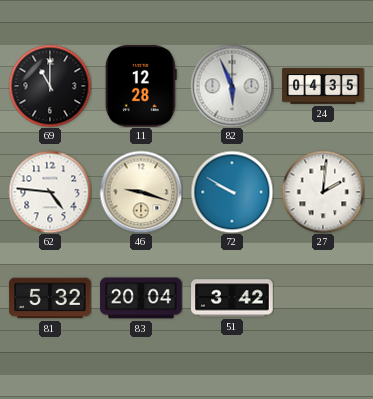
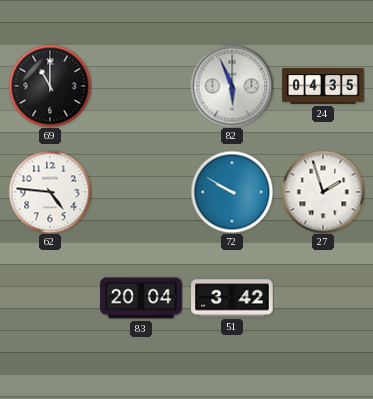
11: 12:28 -> none (141, 86)
46: 9:18 -> none (141, 192)
27: 2:01 -> 1:57 (323, 192)
81: 5:32 -> none (50, 298)
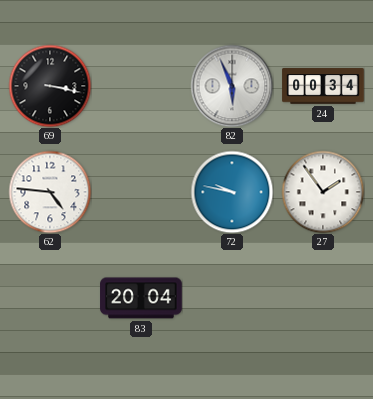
69: 11:00 -> 3:17 (50, 86)
24: 04:35 -> 00:34 (323, 86)
72: 9:50 -> 9:47 (232, 192)
27: 1:57 -> 1:54 (323, 192)
51: 3:42 -> none (232, 298)
